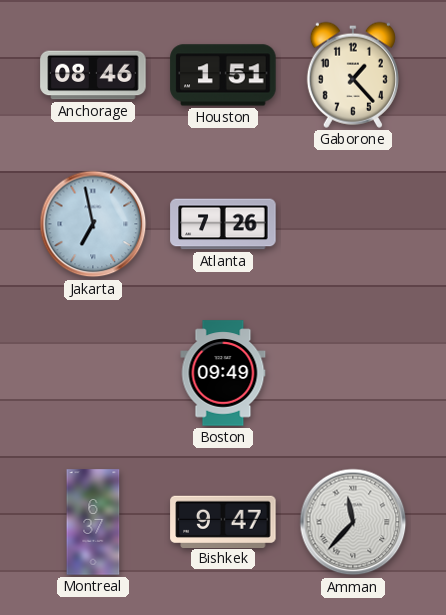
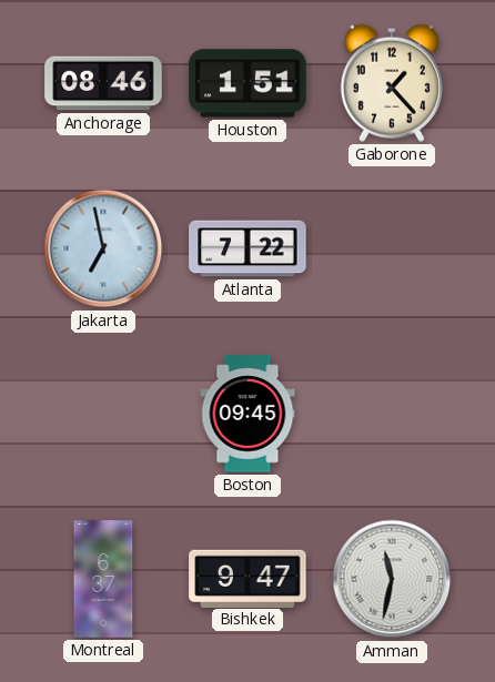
Atlanta: 7:26 -> 7:22 (247, 248)
Boston: 09:49 -> 09:45 (247, 414)
Amman: 11:37 -> 11:32 (392, 579)
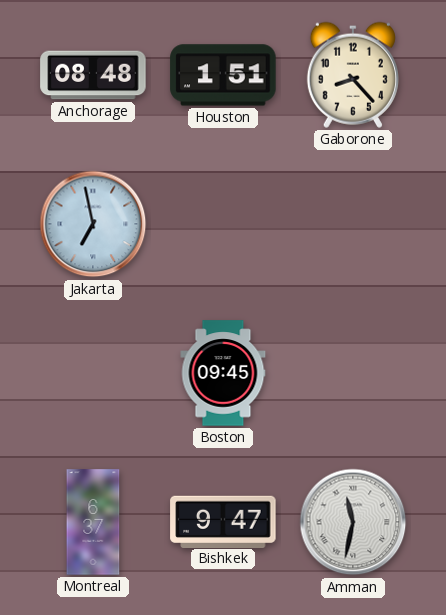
Anchorage: 08:46 -> 08:48 (93, 75)
Gaborone: 1:23 -> 8:23 (353, 75)
Atlanta: 7:22 -> none (247, 248)
